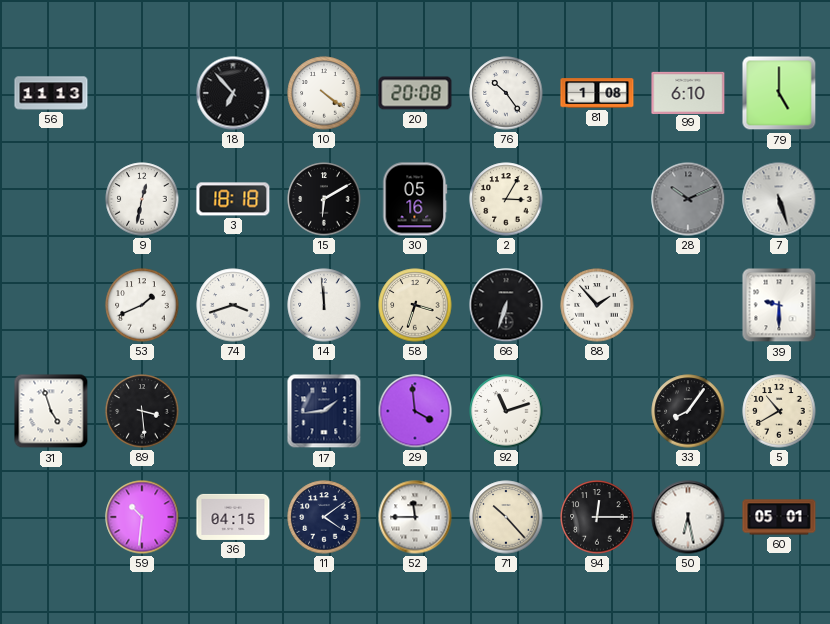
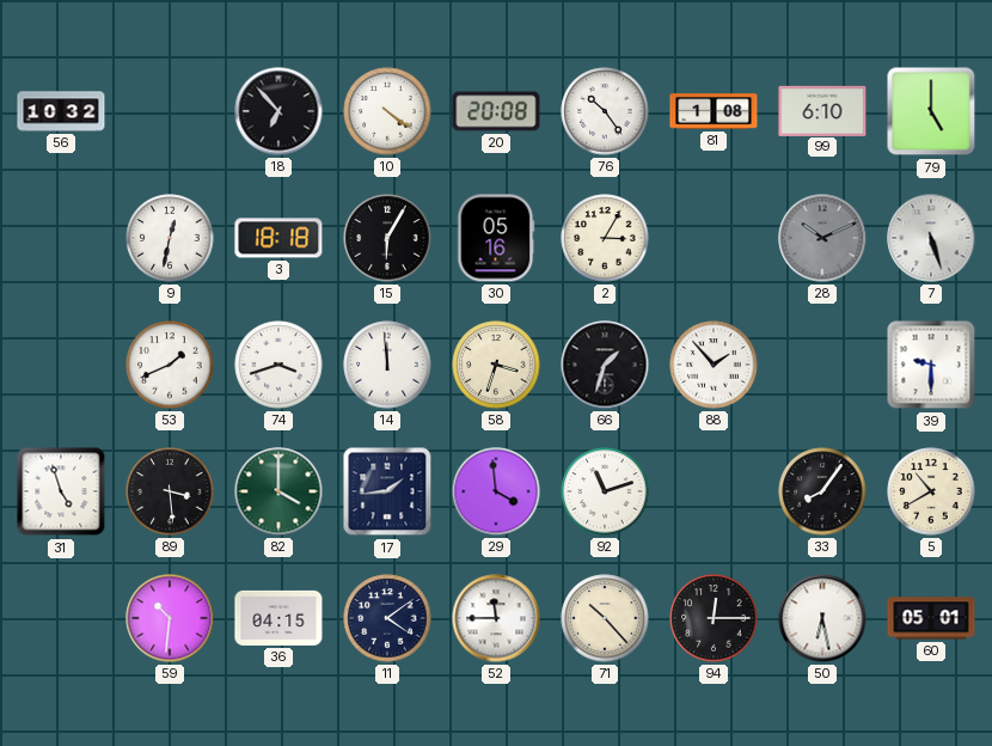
56: 11:13 -> 10:32 (61, 111)
15: 6:10 -> 6:05 (387, 238)
66: 6:33 -> 1:33 (605, 365)
82: none -> 4:00 (278, 491)
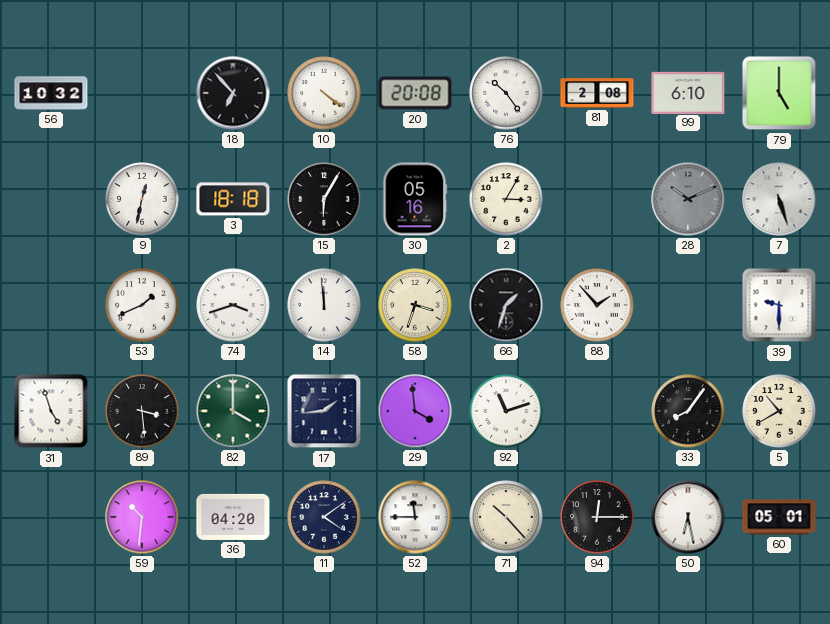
81: 1:08 -> 2:08 (597, 93)
36: 04:15 -> 04:20 (233, 517)
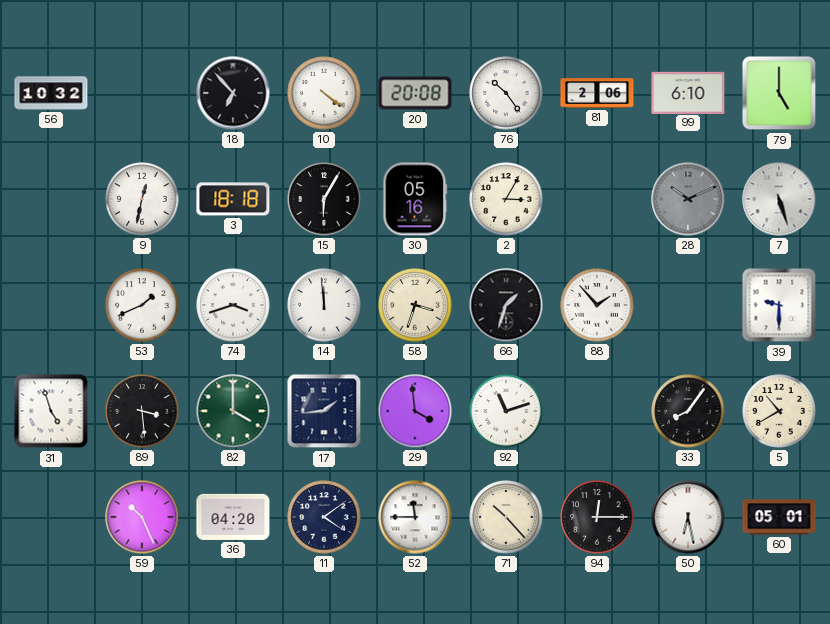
81: 2:08 -> 2:06 (597, 93)
59: 10:31 -> 10:26 (142, 517)
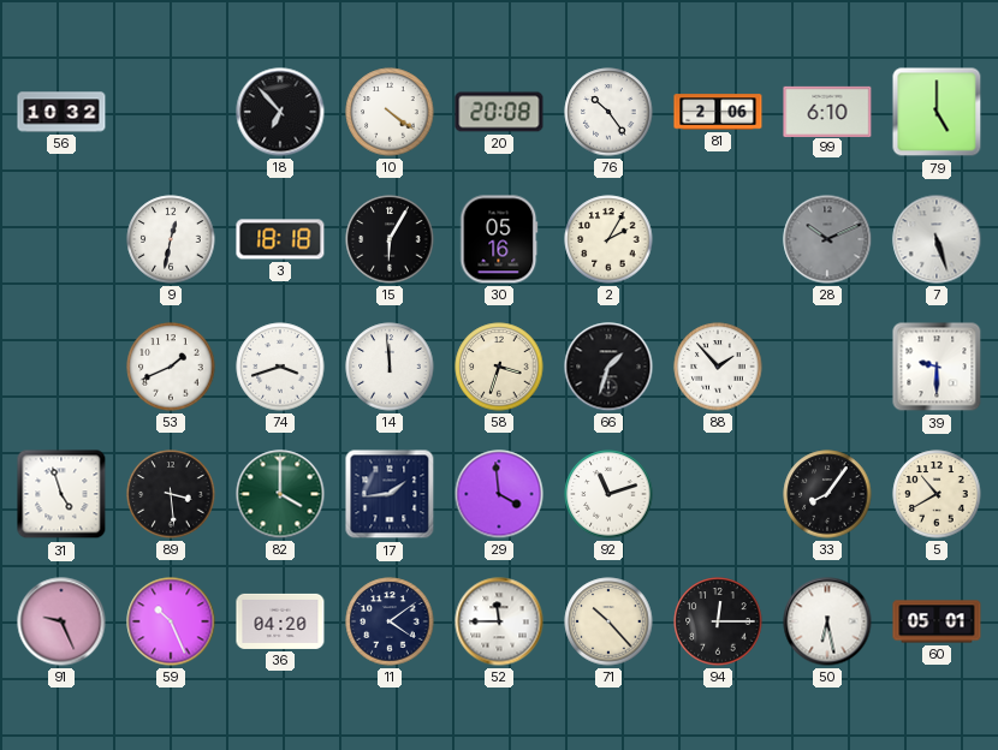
2: 3:05 -> 2:05 (608, 239)
91: none -> 9:26 (61, 621)
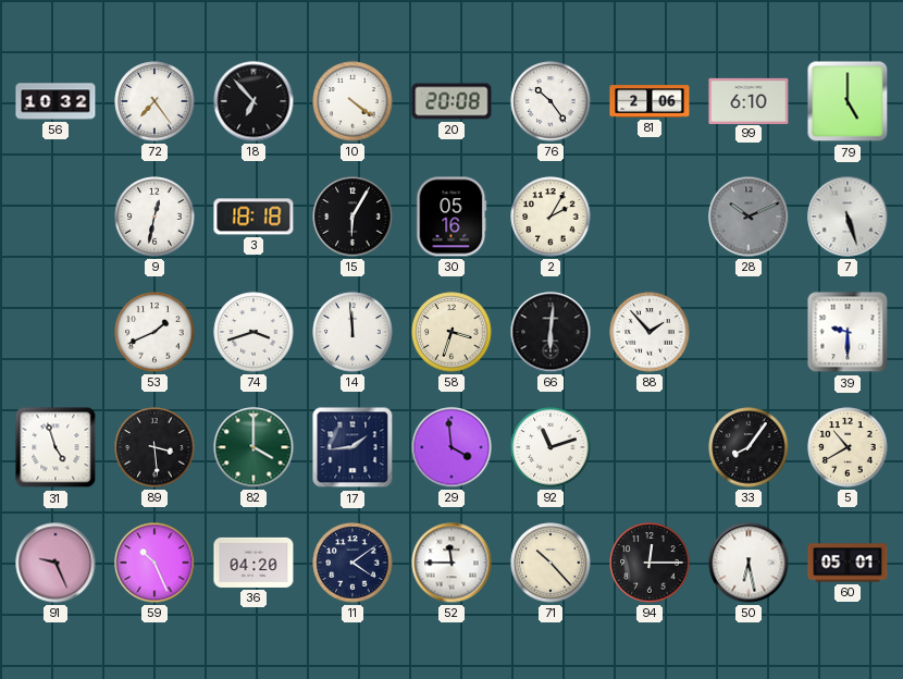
72: none -> 7:24 (154, 101)
66: 1:33 -> 6:01 (551, 332)
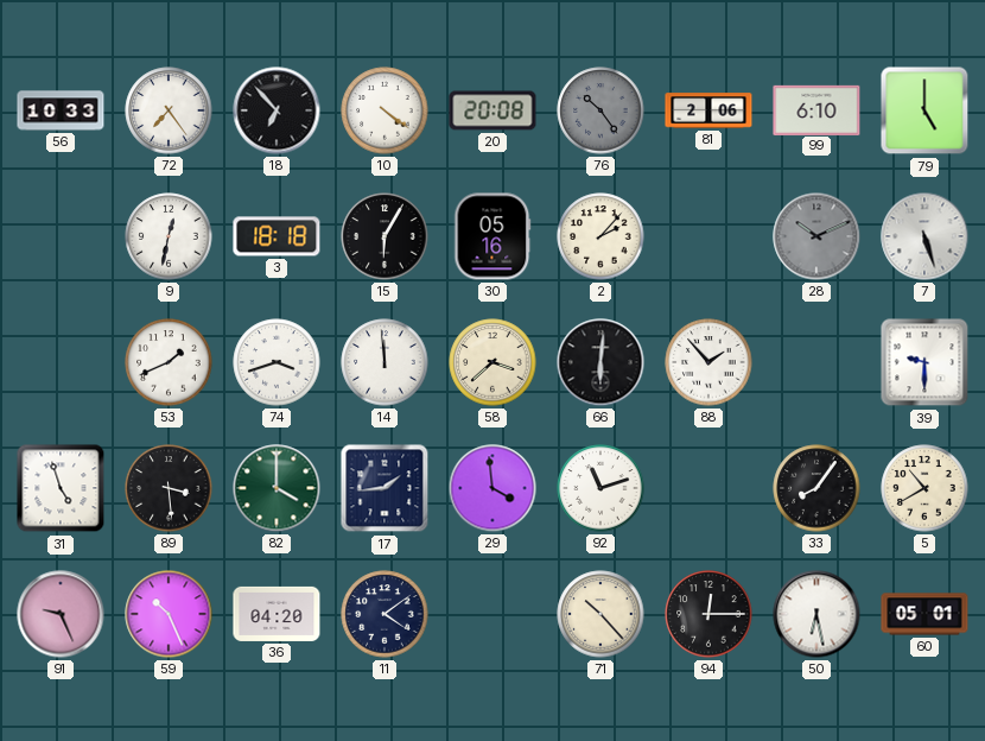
56: 10:32 -> 10:33 (61, 110)
76 dial: white -> grey (600, 110)
2: 2:05 -> 2:07 (600, 236)
58: 3:33 -> 3:38 (493, 362)
52: 11:45 -> none (451, 563)
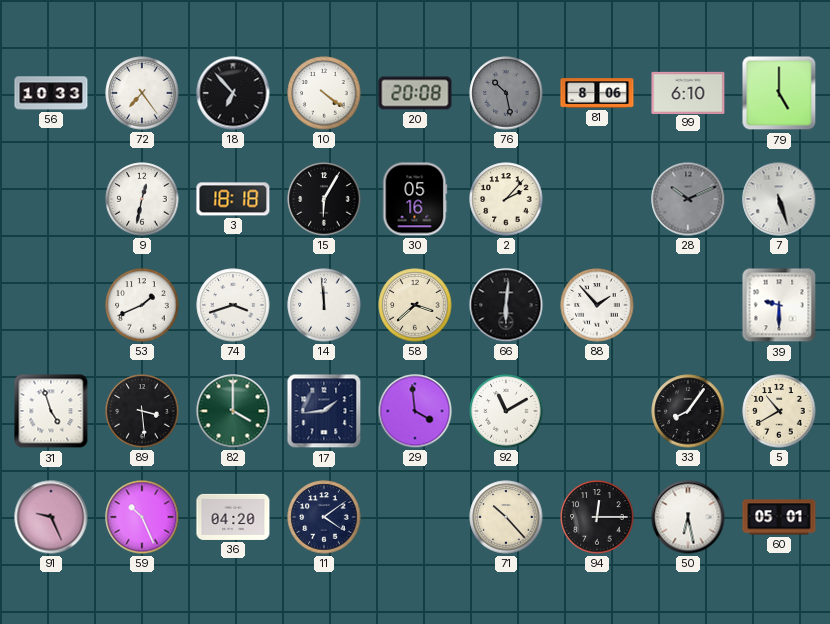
76: 10:24 -> 10:28 (506, 93)
81: 2:06 -> 8:06 (597, 93)
92: 11:12 -> 11:10 (506, 411)
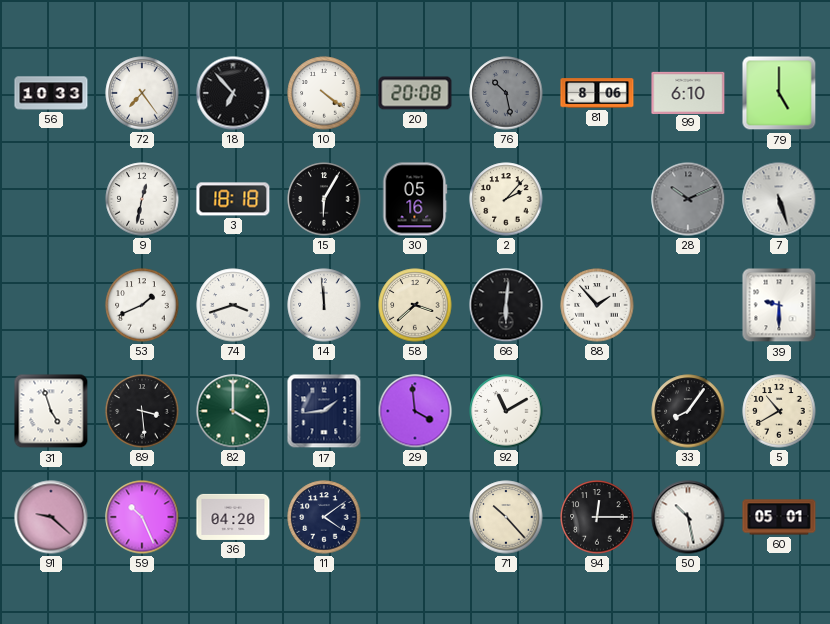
91: 9:26 -> 9:22 (51, 517)
50: 6:28 -> 10:28 (688, 517)
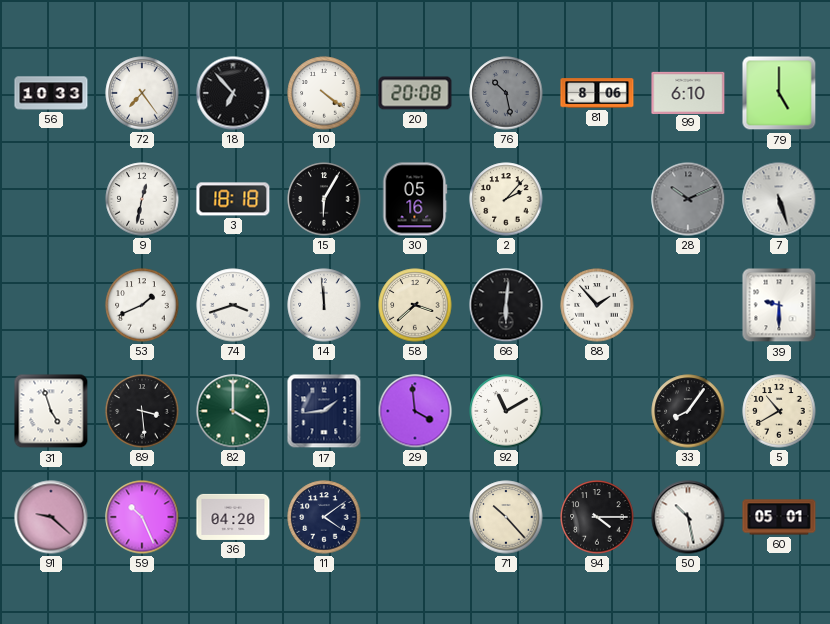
94: 12:15 -> 4:15 (597, 517)
